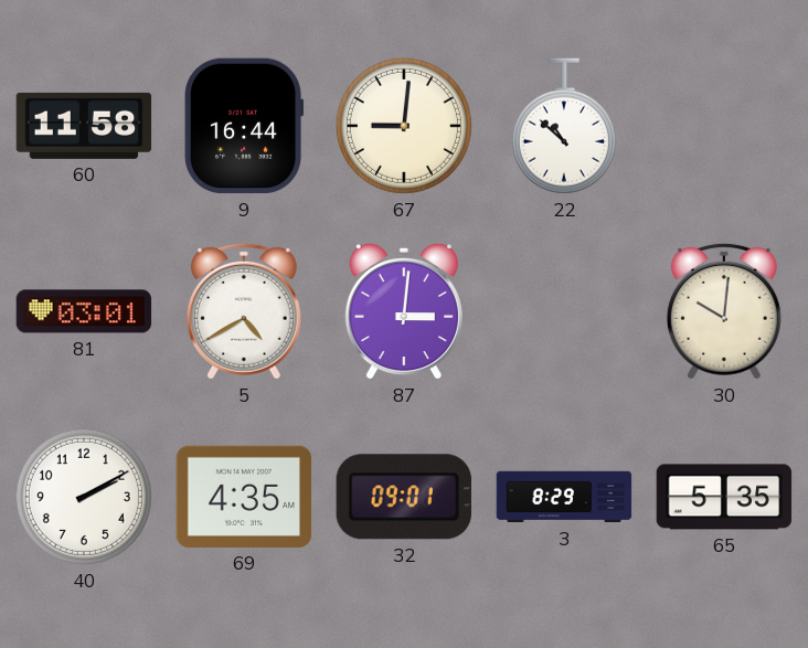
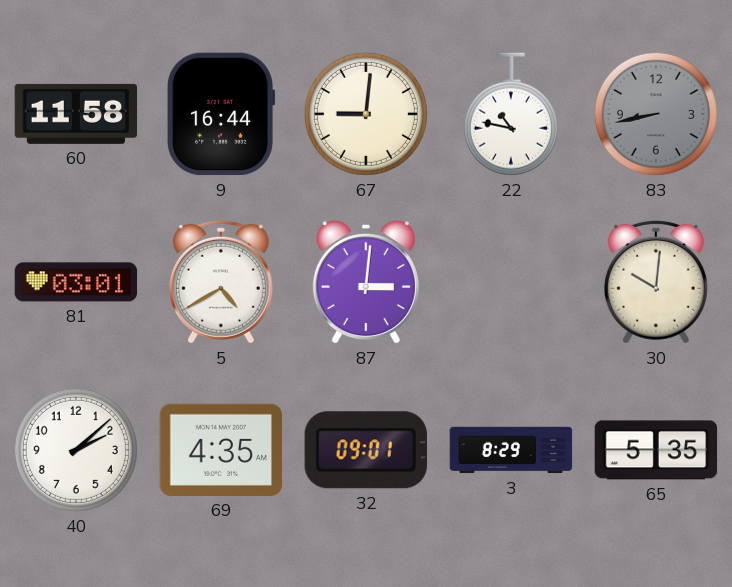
22: 10:52 -> 10:47 (511, 114)
83: none -> 8:43 (656, 114)
40: 2:10 -> 2:08 (76, 450)
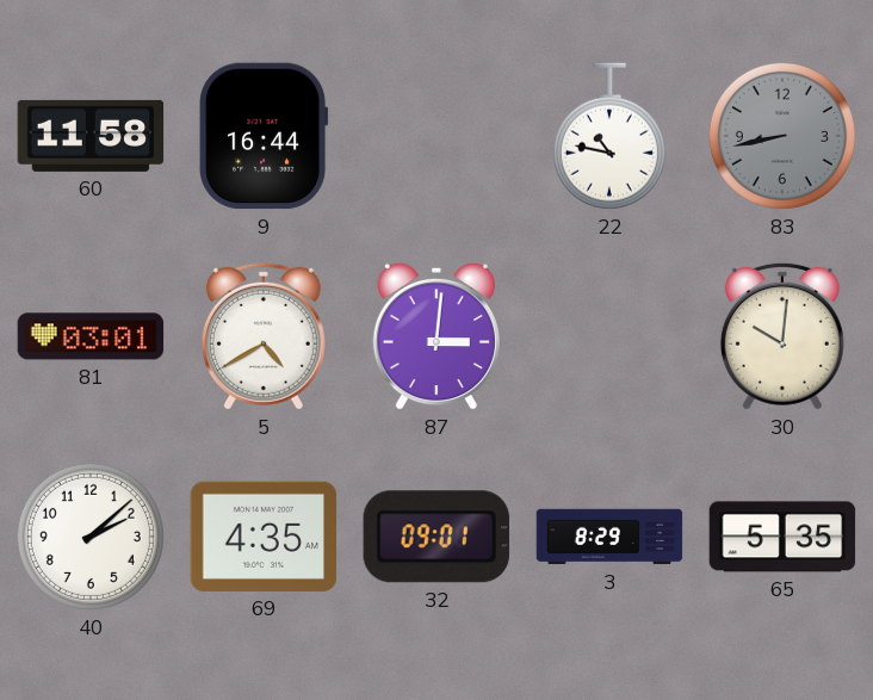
67: 9:01 -> none (366, 114)
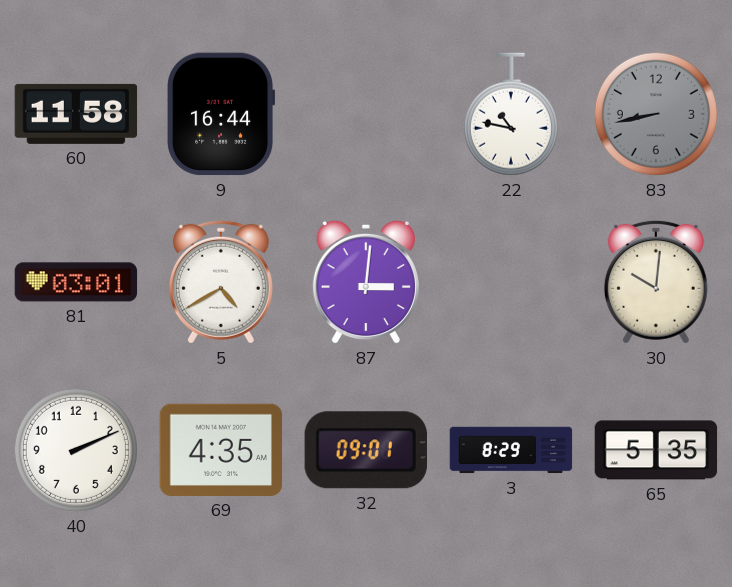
40: 2:08 -> 2:11 (76, 450)
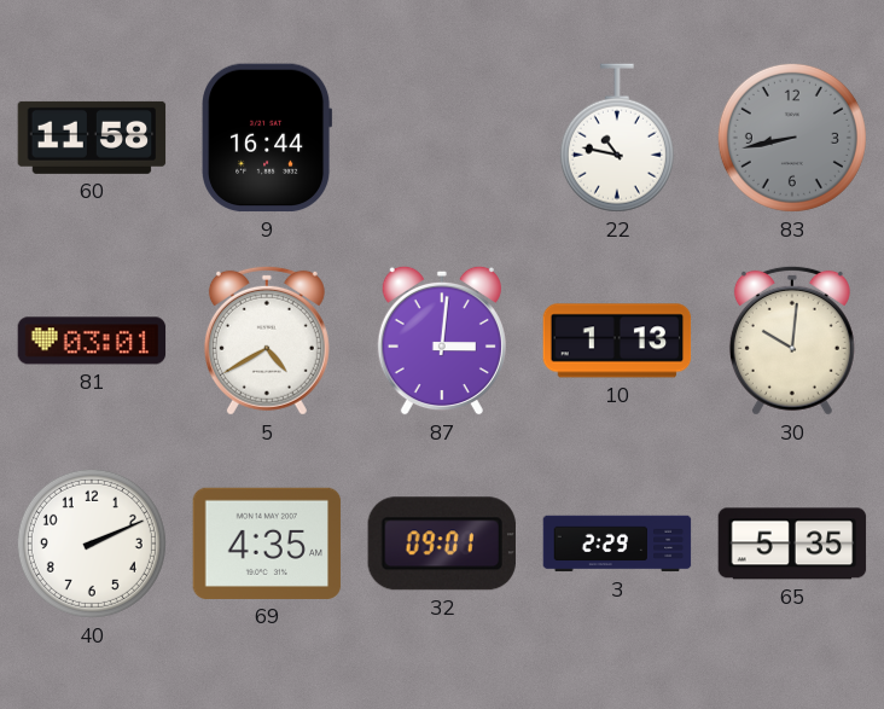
10: none -> 1:13 (617, 341)
3: 8:29 -> 2:29 (617, 544)
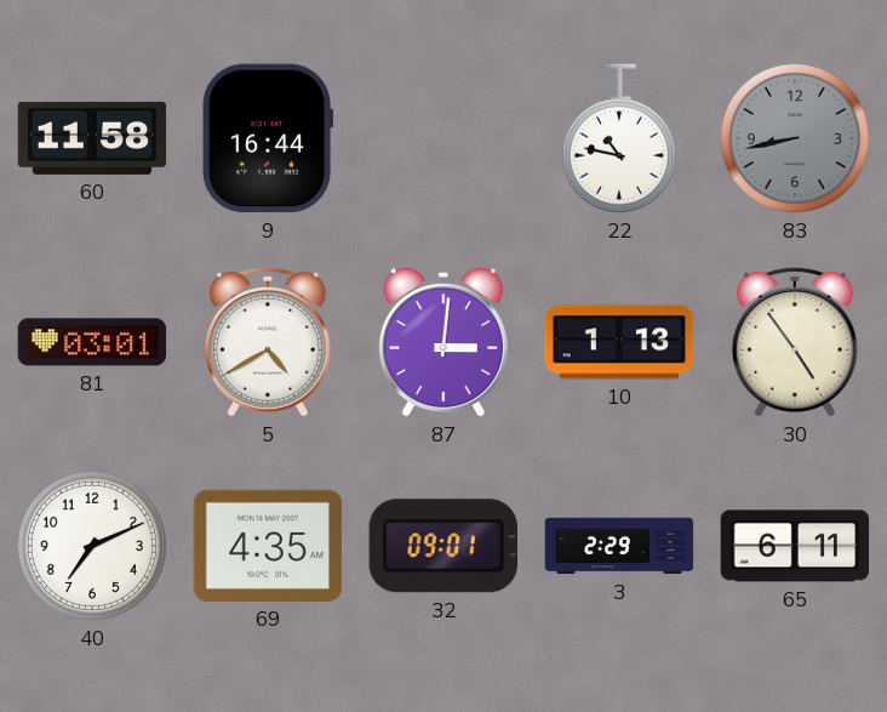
30: 10:01 -> 4:54 (795, 342)
40: 2:11 -> 7:11 (92, 546)
65: 5:35 -> 6:11 (795, 546)
